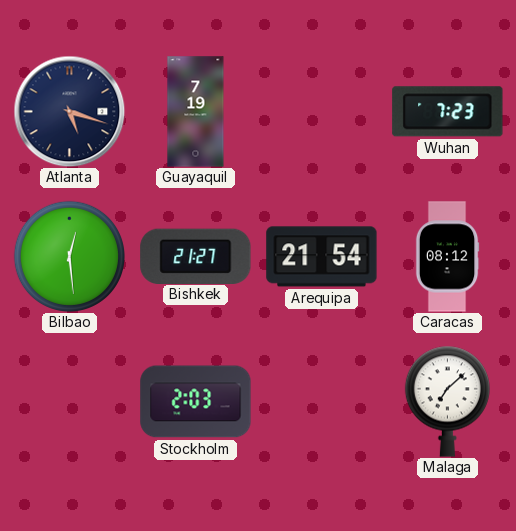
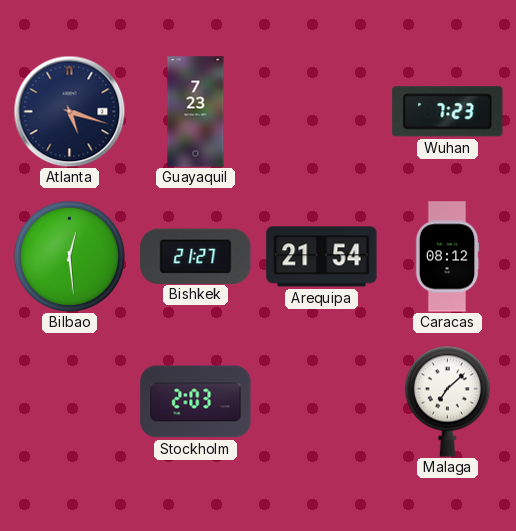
Guayaquil: 7:19 -> 7:23 (196, 112)
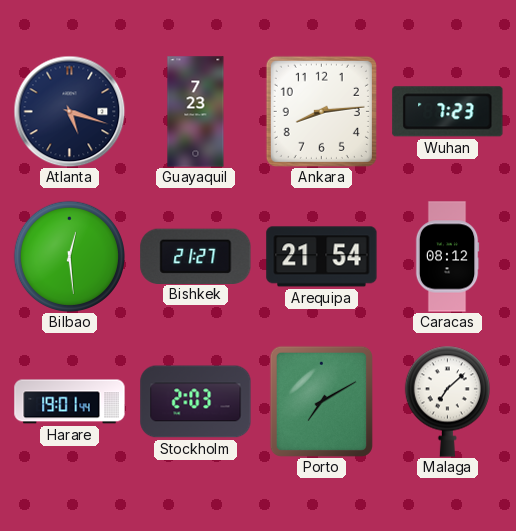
Ankara: none -> 8:14 (321, 111)
Harare: none -> 19:01 (70, 402)
Porto: none -> 7:10 (321, 401)
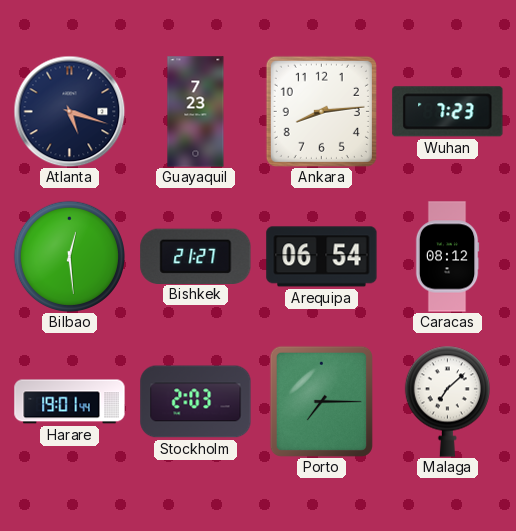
Arequipa: 21:54 -> 06:54 (322, 257)
Porto: 7:10 -> 7:15 (321, 401)
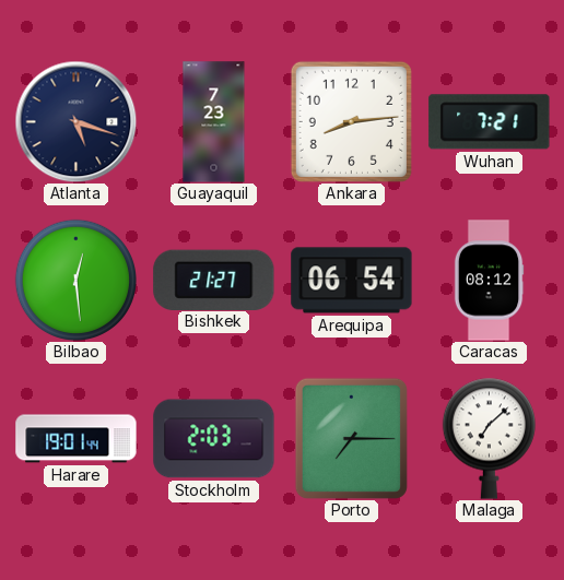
Wuhan: 7:23 -> 7:21 (490, 122)
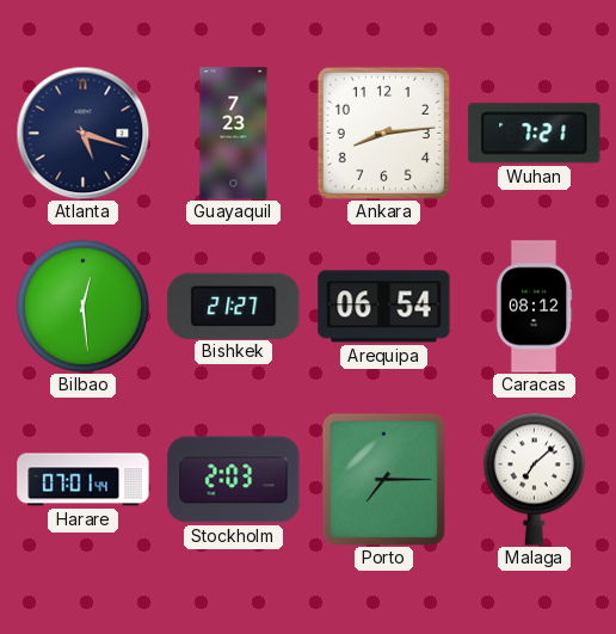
Harare: 19:01 -> 07:01 (84, 480)
